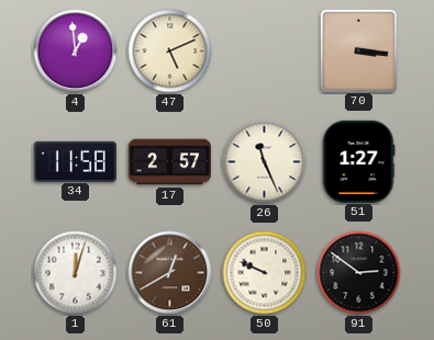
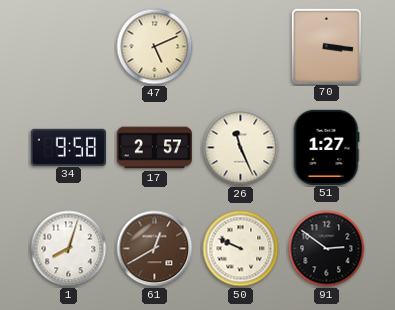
4: 12:59 -> none (76, 52)
34: 11:58 -> 9:58 (68, 147)
1: 12:03 -> 8:03 (69, 249)
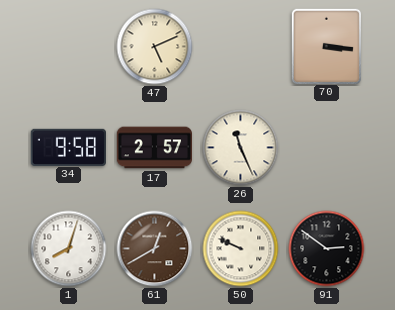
51: 1:27 -> none (326, 147)
